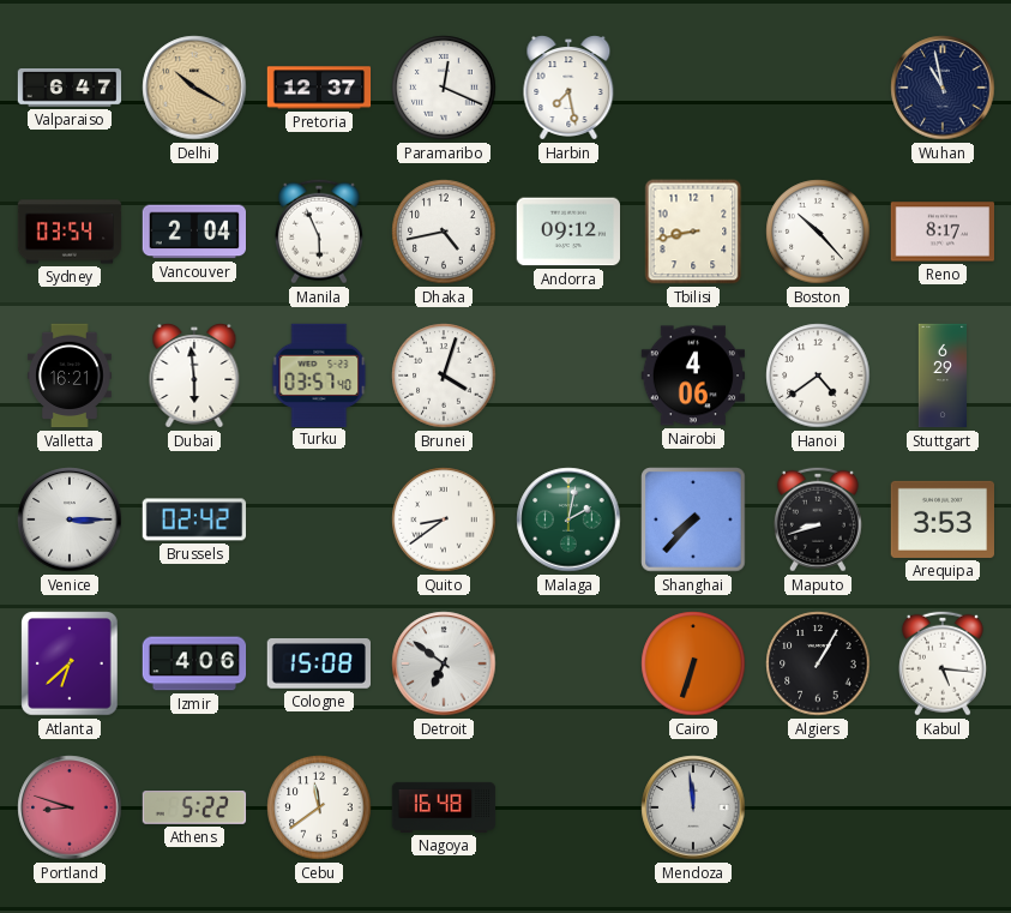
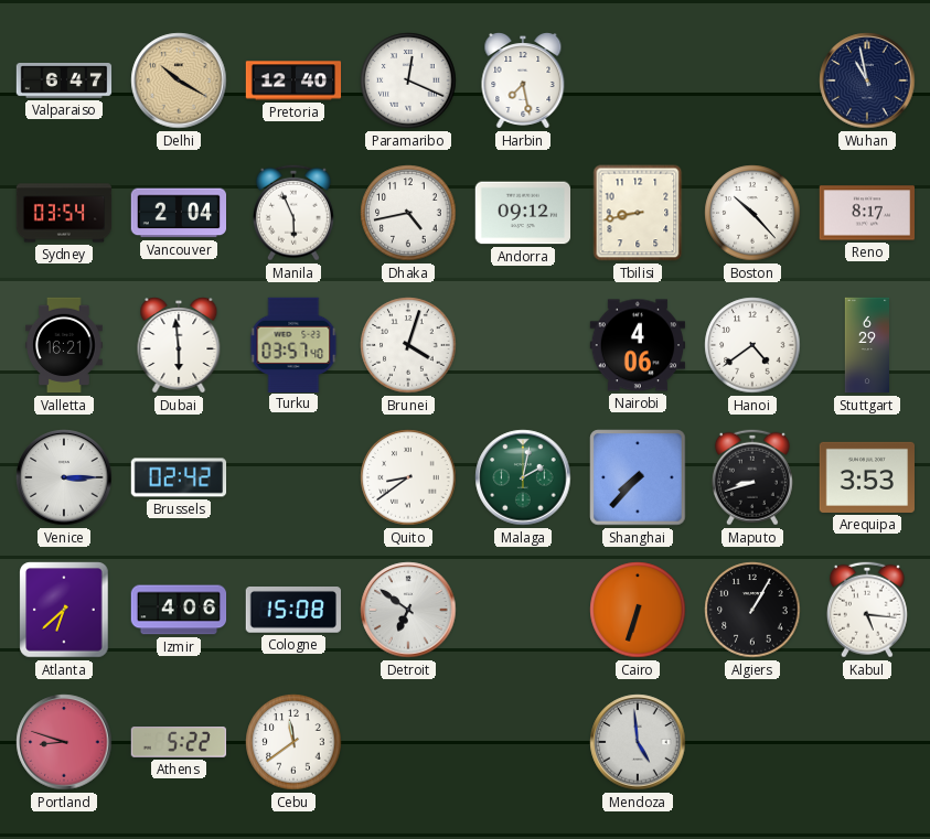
Pretoria: 12:37 -> 12:40 (293, 80)
Nagoya: 16:48 -> none (444, 807)
Mendoza: 11:59 -> 4:59 (638, 742)
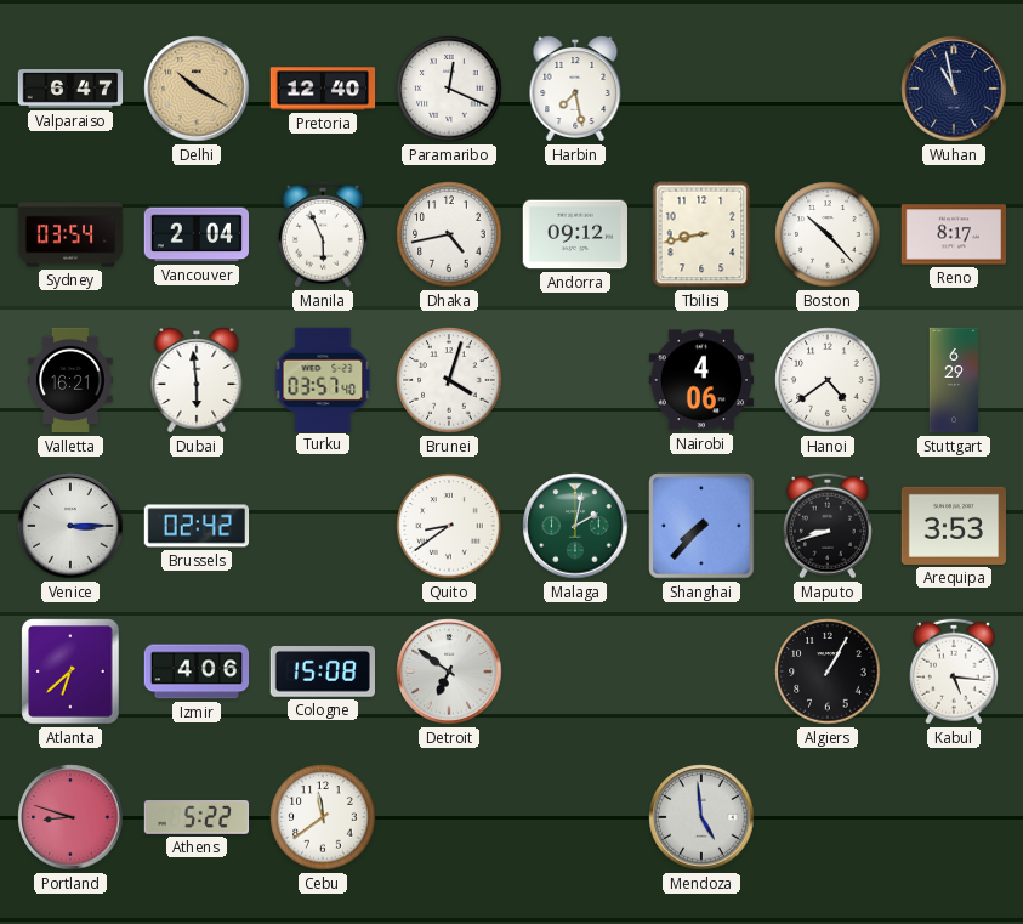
Cairo: 6:33 -> none (638, 610)
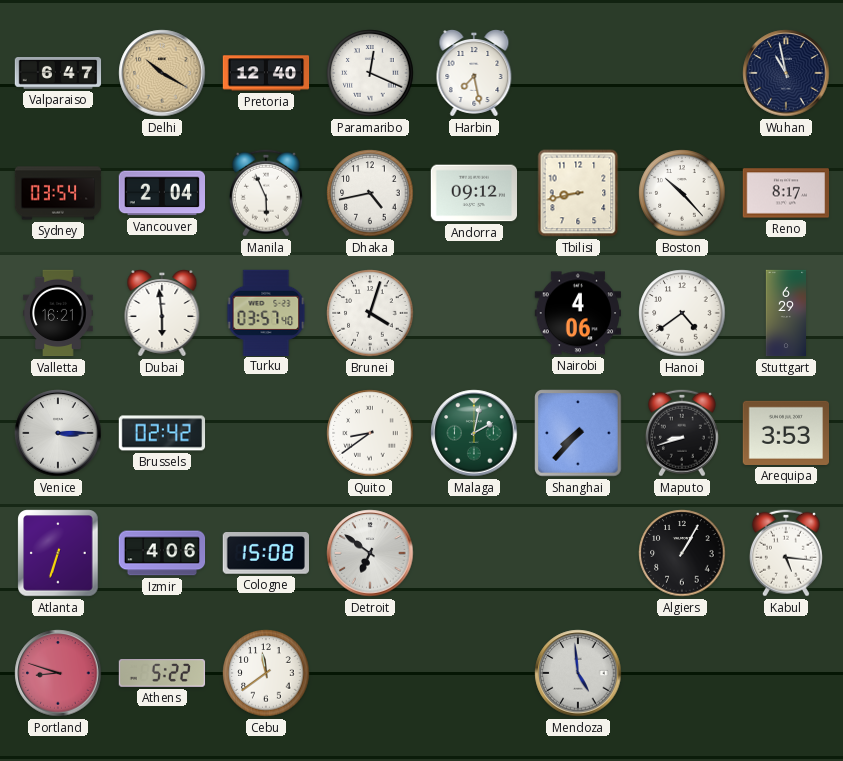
Atlanta: 6:38 -> 6:33 (58, 553)
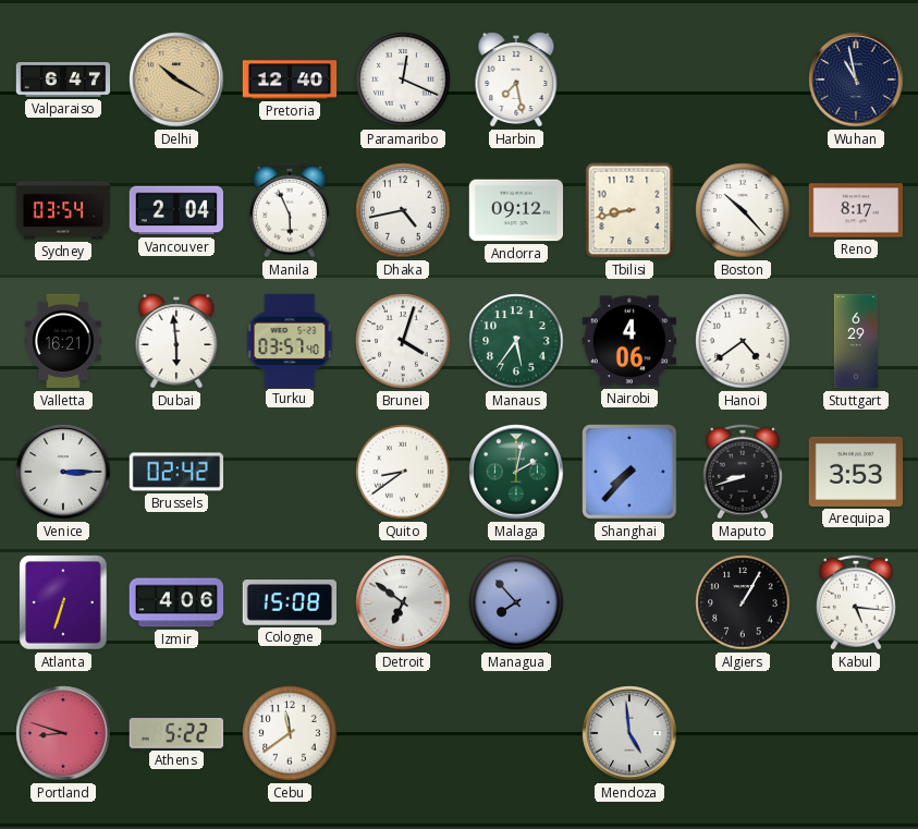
Manaus: none -> 5:36 (516, 341)
Managua: none -> 7:53 (516, 602)
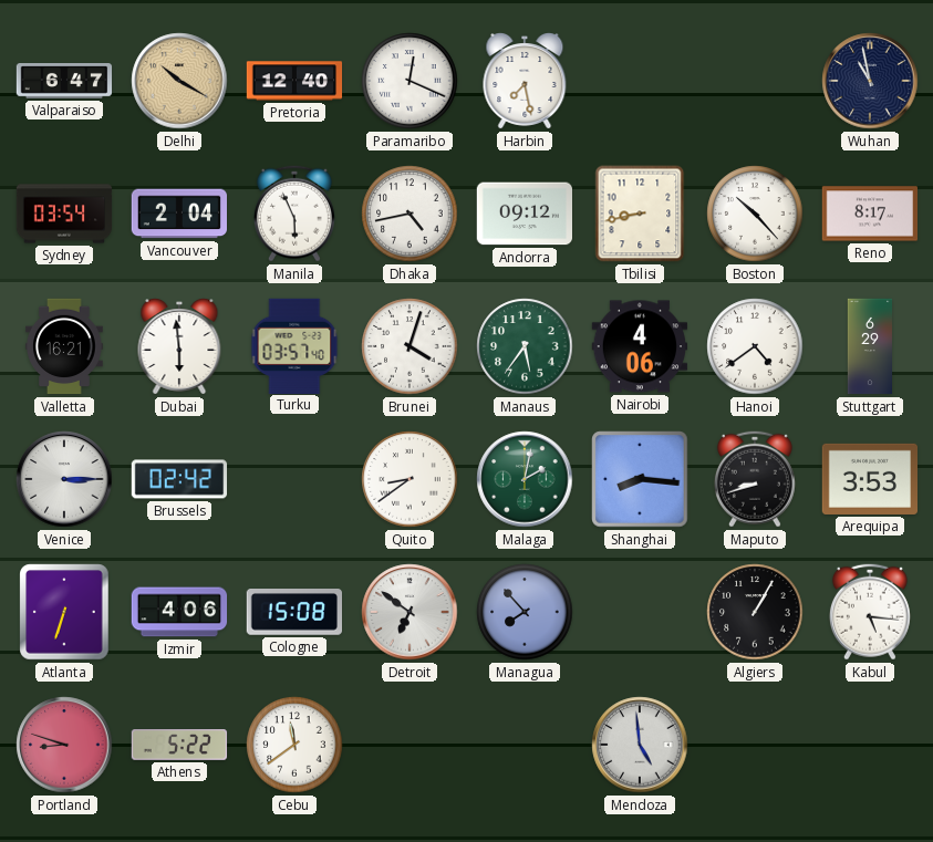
Shanghai: 7:37 -> 8:16 (640, 479)
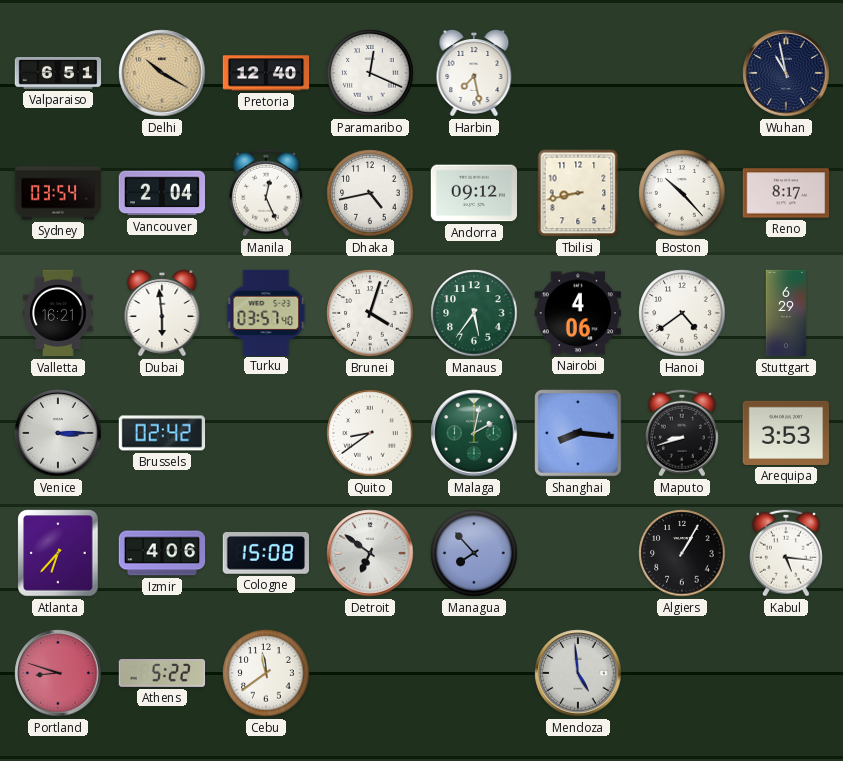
Valparaiso: 6:47 -> 6:51 (58, 74)
Manila: 5:56 -> 12:26 (266, 193)
Atlanta: 6:33 -> 6:37 (58, 553)
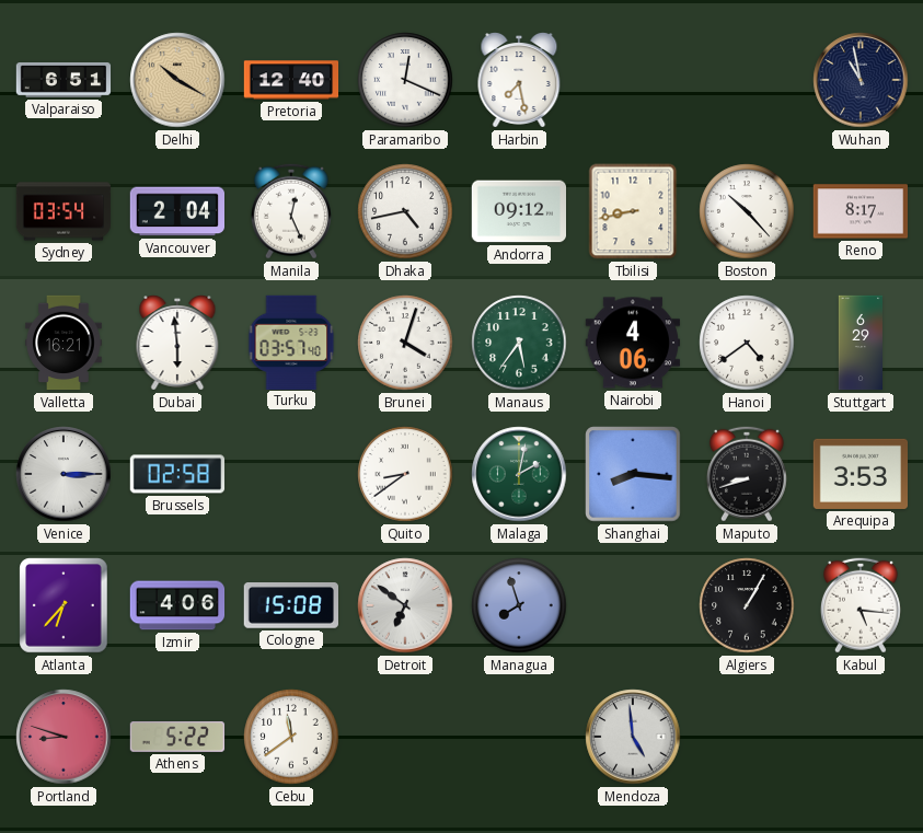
Brussels: 02:42 -> 02:58 (177, 474)
Managua: 7:53 -> 7:57 (519, 605)
